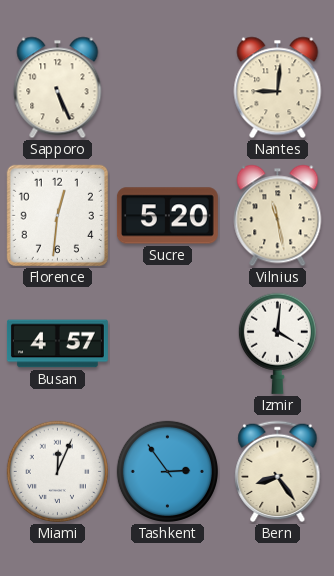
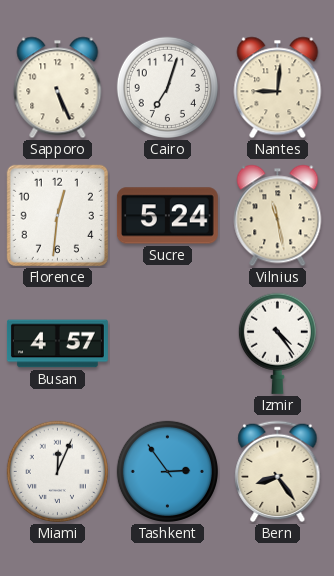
Cairo: none -> 7:03 (167, 87)
Sucre: 5:20 -> 5:24 (167, 216)
Izmir: 4:01 -> 4:24 (277, 343)
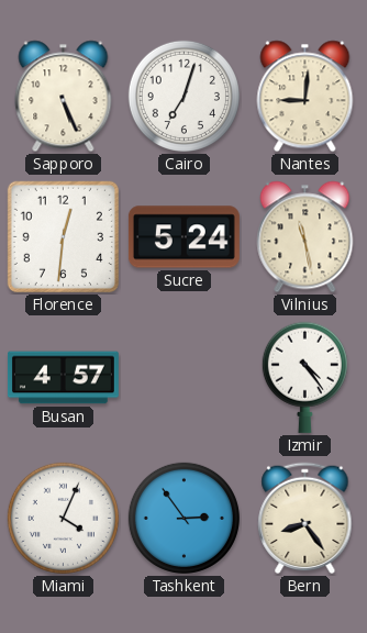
Miami: 12:04 -> 4:04 (63, 518)
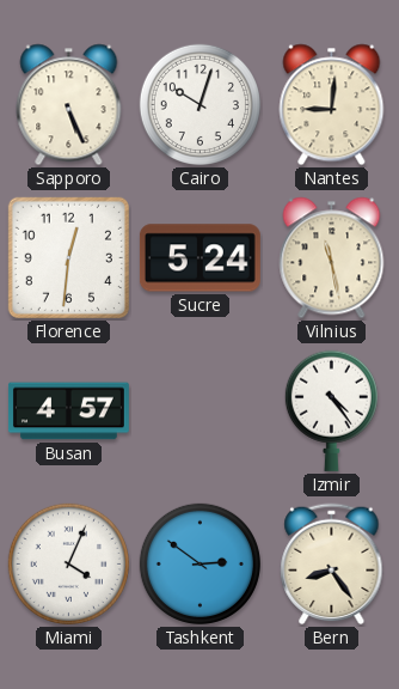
Cairo: 7:03 -> 10:03 (199, 104)
Tashkent: 2:54 -> 2:51 (199, 563)
